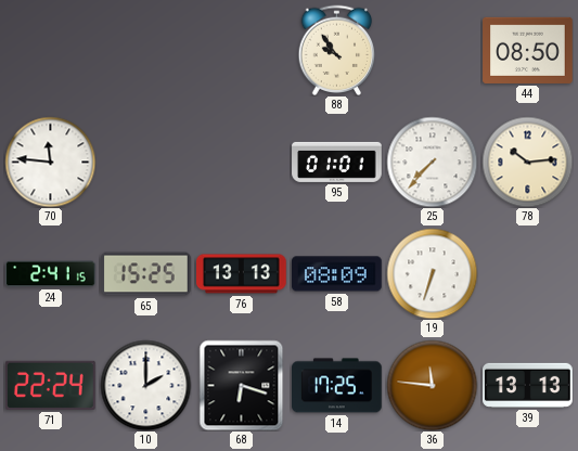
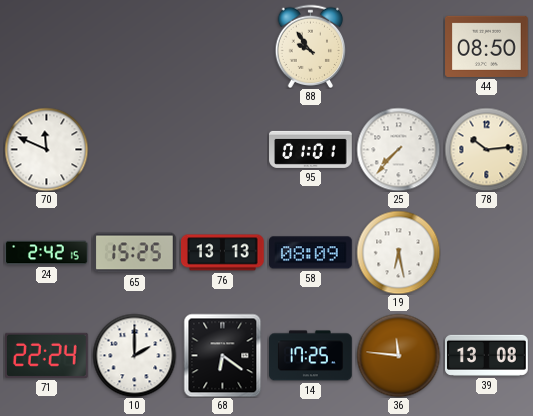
70: 11:46 -> 11:49 (46, 149)
24: 2:41 -> 2:42 (47, 253)
19: 6:33 -> 6:28 (398, 252)
68: 6:18 -> 6:21 (223, 355)
39: 13:13 -> 13:08 (487, 355)
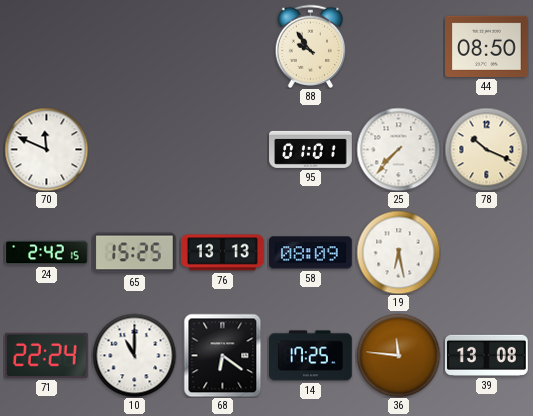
78: 10:14 -> 10:19 (486, 149)
10: 2:00 -> 11:00 (134, 355)
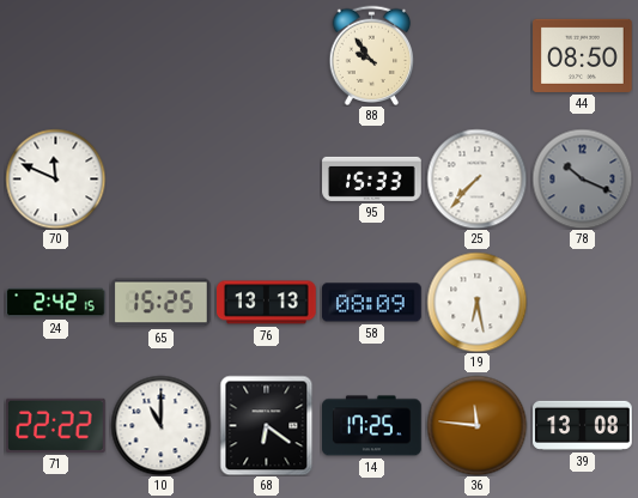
95: 01:01 -> 15:33 (372, 178)
78 dial: cream -> grey (582, 178)
71: 22:24 -> 22:22 (56, 425)
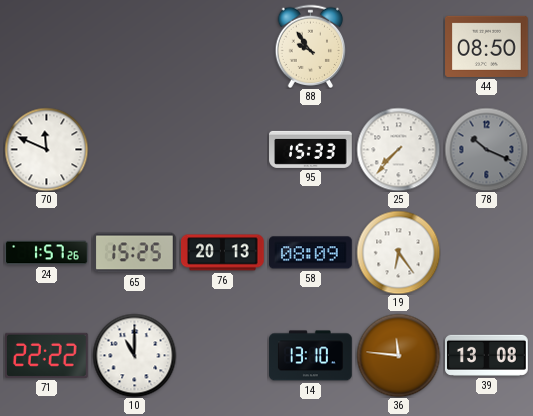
24: 2:42 -> 1:57 (47, 253)
76: 13:13 -> 20:13 (223, 253)
19: 6:28 -> 6:24 (398, 252)
68: 6:21 -> none (267, 425)
14: 17:25 -> 13:10 (311, 356)
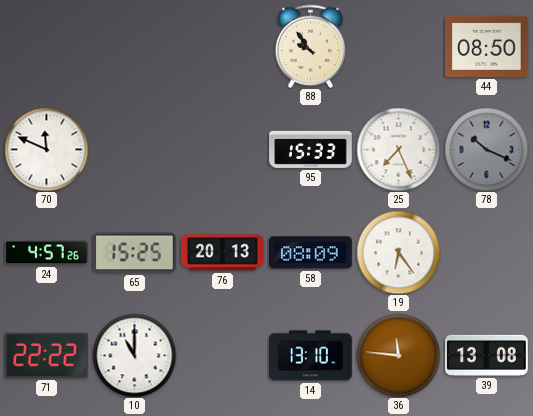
25: 7:37 -> 7:26 (398, 149)
24: 1:57 -> 4:57 (47, 253)
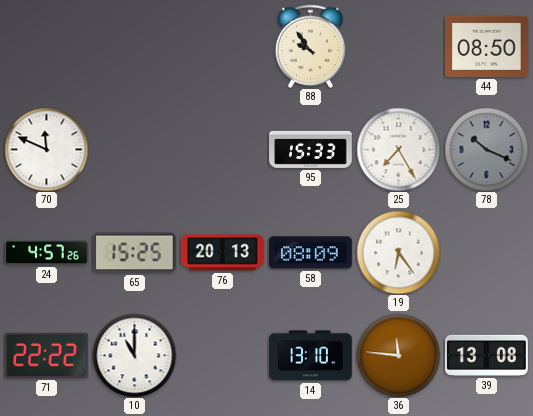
25: 7:26 -> 7:25 (398, 149)
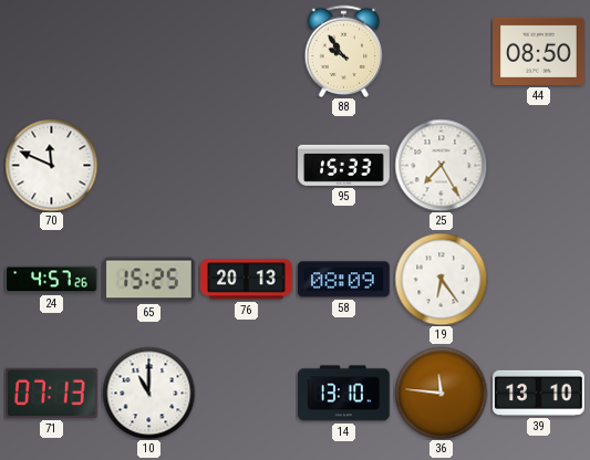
78: 10:19 -> none (486, 149)
71: 22:22 -> 07:13 (52, 393)
39: 13:08 -> 13:10 (539, 393)
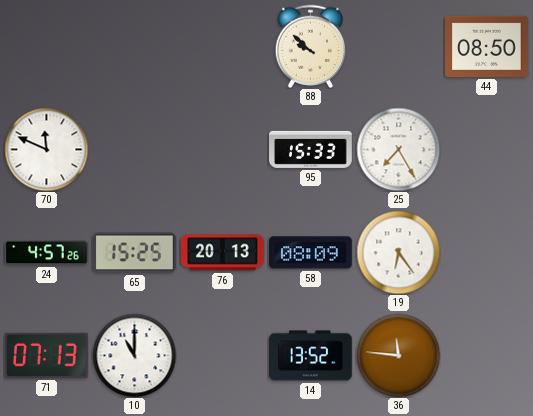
88: 9:54 -> 9:52 (311, 46)
14: 13:10 -> 13:52 (311, 356)
39: 13:10 -> none (539, 393)
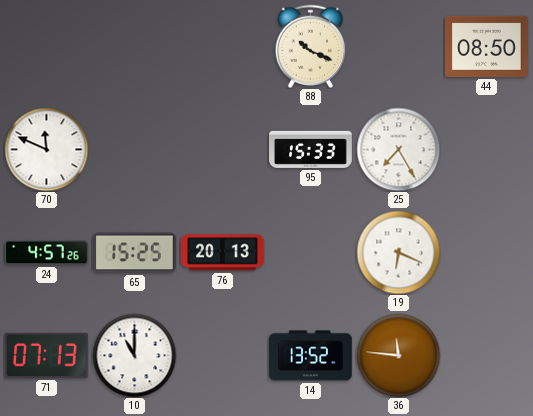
88: 9:52 -> 10:19 (311, 46)
58: 08:09 -> none (311, 253)
19: 6:24 -> 6:19 (398, 252)
